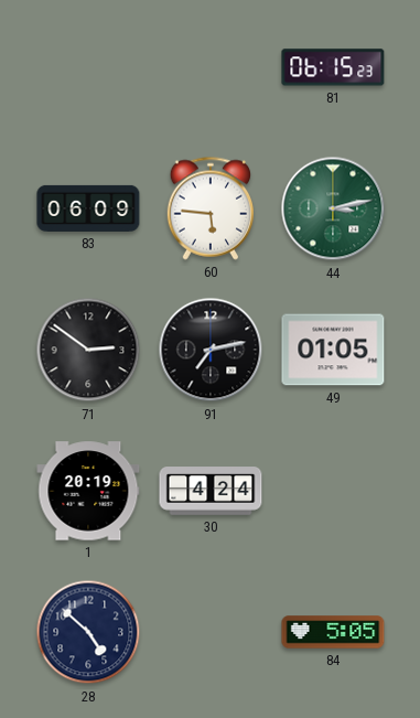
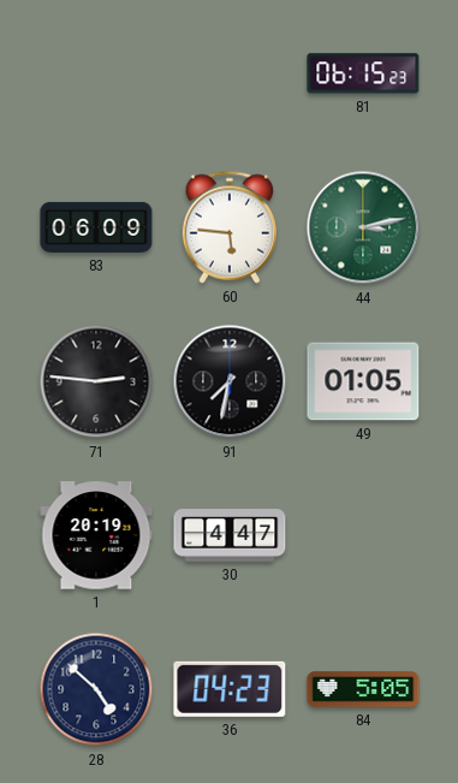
71: 2:51 -> 2:46 (96, 381)
91: 7:13 -> 7:32 (230, 381)
30: 4:24 -> 4:47 (230, 535)
36: none -> 04:23 (230, 689)
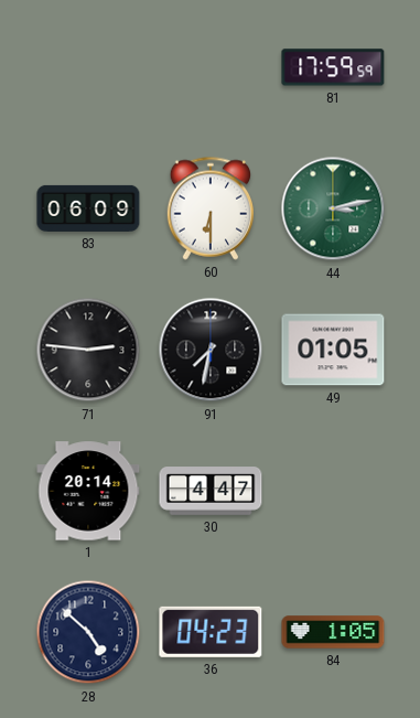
81: 06:15 -> 17:59 (333, 67)
60: 5:46 -> 6:30 (209, 208)
1: 20:19 -> 20:14 (88, 491)
84: 5:05 -> 1:05 (333, 632)
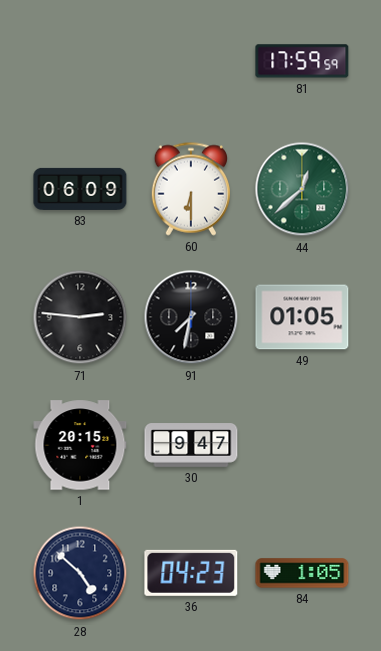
44: 3:13 -> 12:38 (302, 189)
1: 20:14 -> 20:15 (80, 445)
30: 4:47 -> 9:47 (191, 445)
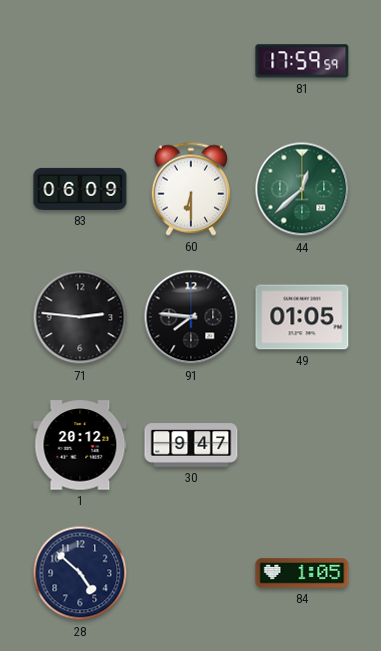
91: 7:32 -> 7:46 (191, 317)
1: 20:15 -> 20:12 (80, 445)
36: 04:23 -> none (191, 573)
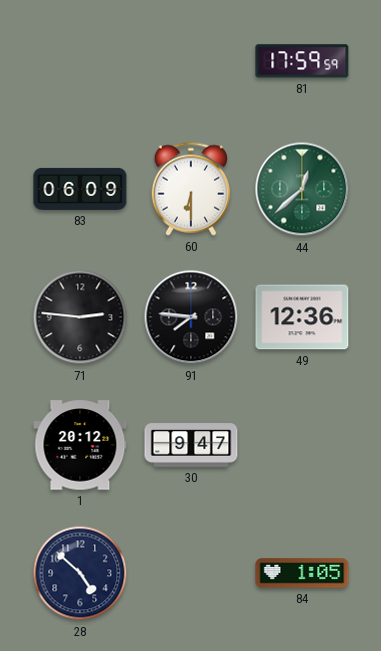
49: 01:05 -> 12:36 (302, 317)
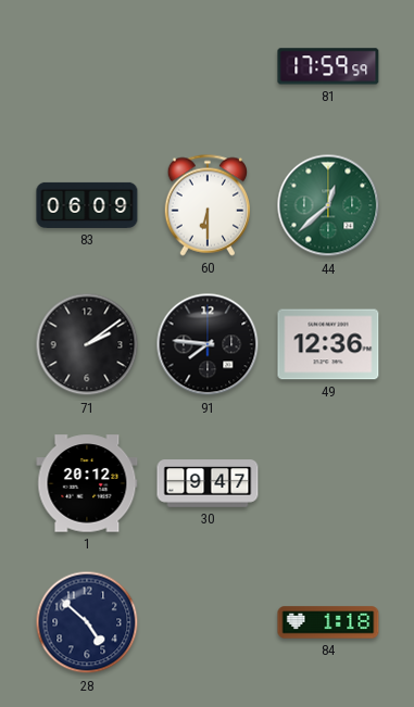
71: 2:46 -> 2:09 (87, 344)
84: 1:05 -> 1:18 (328, 622)
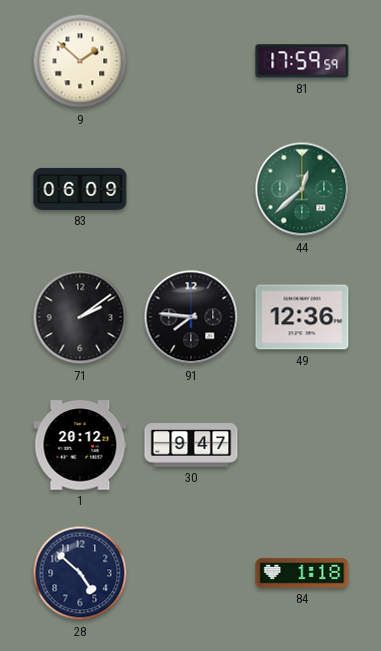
9: none -> 1:52 (80, 61)
60: 6:30 -> none (206, 205)
